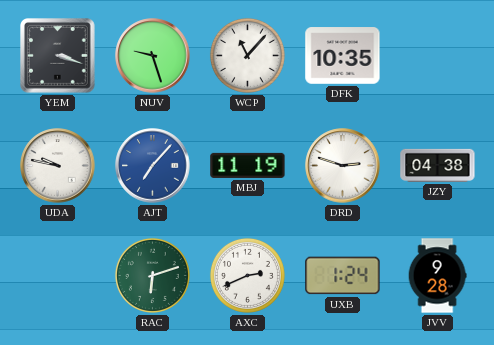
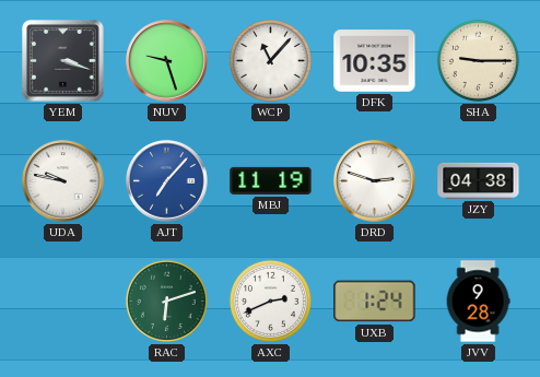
SHA: none -> 9:15 (478, 60)
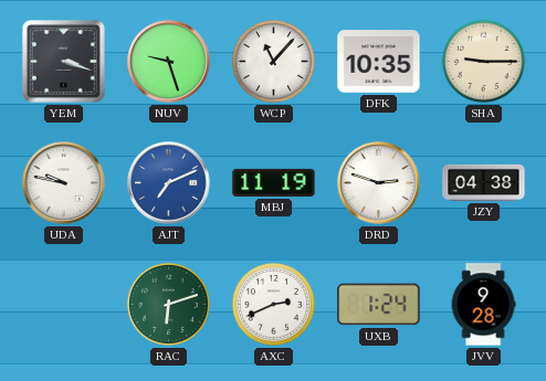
AJT: 7:07 -> 7:11 (169, 183)
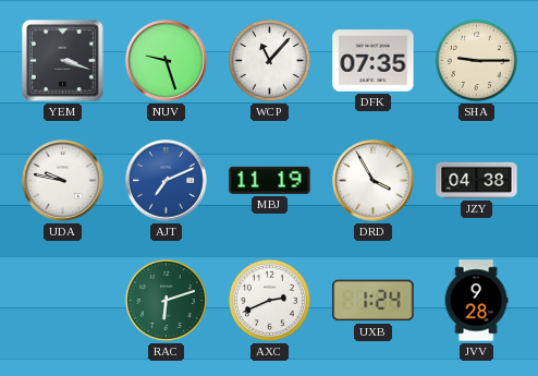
DFK: 10:35 -> 07:35 (374, 61)
DRD: 2:48 -> 3:55 (374, 181)
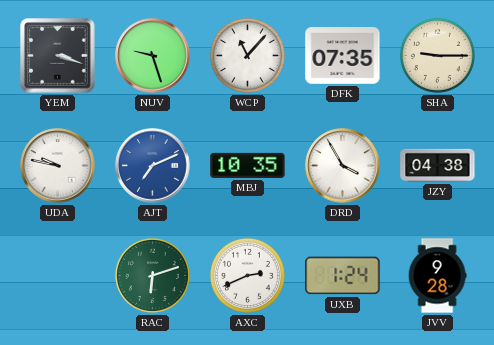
MBJ: 11:19 -> 10:35 (248, 165)
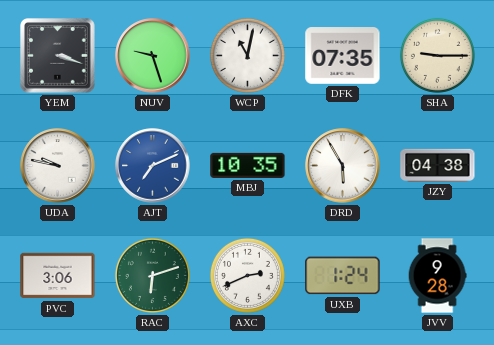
WCP: 11:07 -> 11:02 (247, 55)
DRD: 3:55 -> 5:55 (343, 166)
PVC: none -> 3:06 (58, 276)
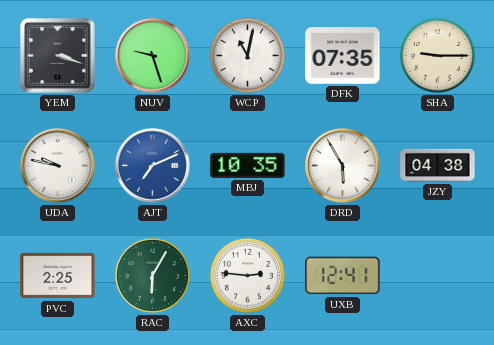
PVC: 3:06 -> 2:25 (58, 276)
RAC: 6:12 -> 6:05 (152, 275)
AXC: 2:41 -> 2:46 (247, 275)
UXB: 1:24 -> 12:41 (343, 276)
JVV: 9:28 -> none (437, 276)
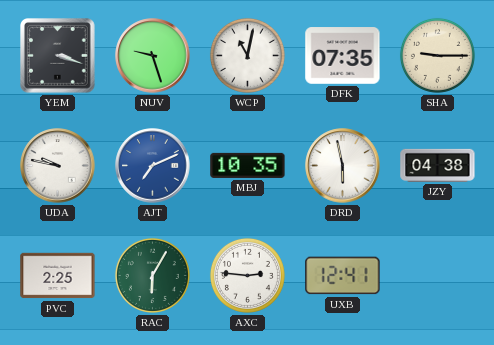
DRD: 5:55 -> 5:58 (343, 166)
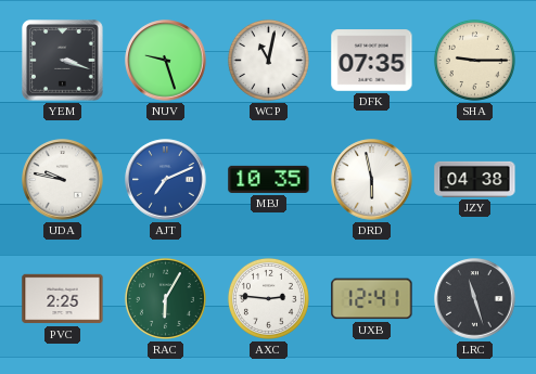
LRC: none -> 11:27 (475, 299)
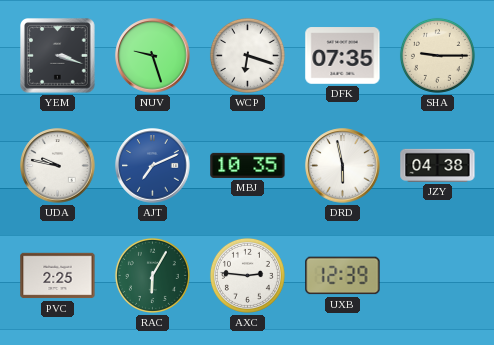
WCP: 11:02 -> 6:18 (247, 55)
UXB: 12:41 -> 12:39 (343, 276)
LRC: 11:27 -> none (475, 299)
